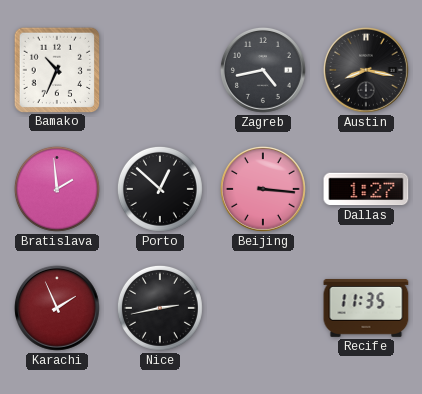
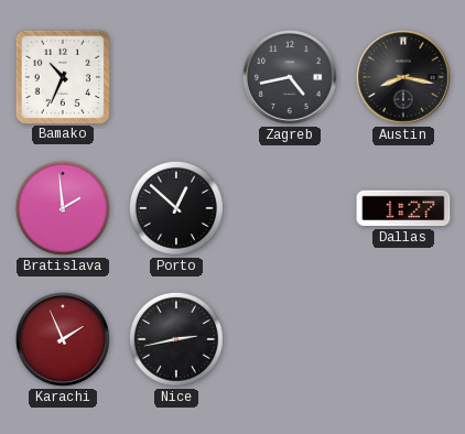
Beijing: 3:16 -> none (263, 189)
Recife: 11:35 -> none (366, 308)
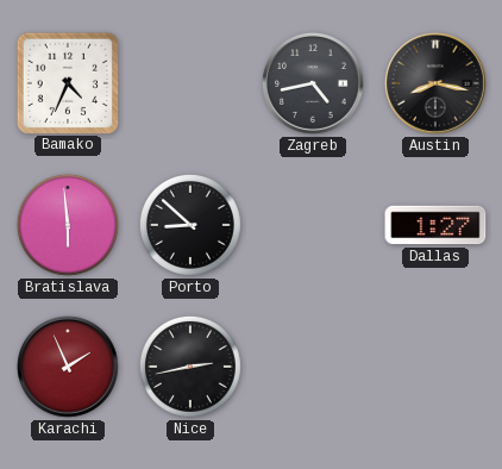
Bamako: 10:34 -> 4:34 (67, 82)
Bratislava: 1:59 -> 5:59 (68, 225)
Porto: 12:52 -> 8:52 (190, 225)
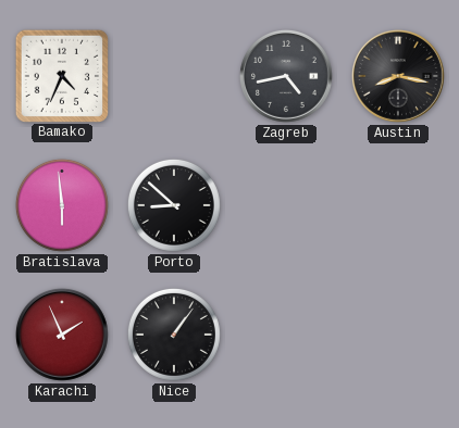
Dallas: 1:27 -> none (435, 225)
Nice: 2:43 -> 1:06 (174, 335)
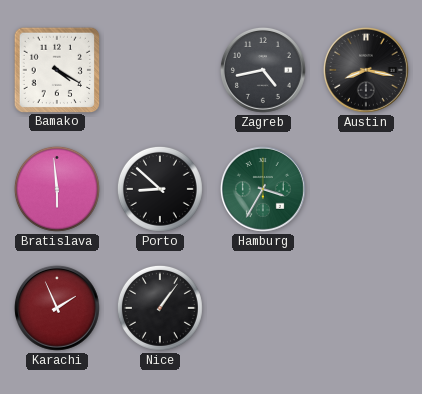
Bamako: 4:34 -> 4:20 (56, 69)
Hamburg: none -> 3:35 (263, 189)
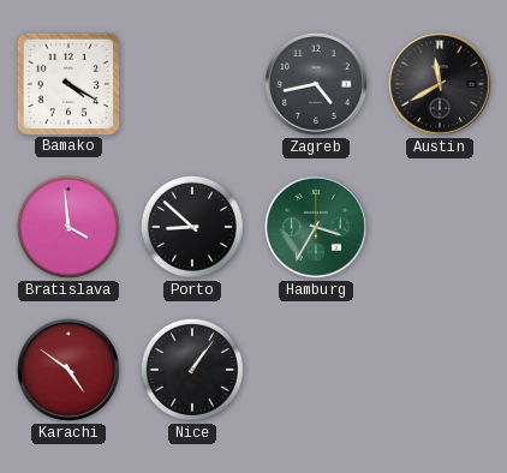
Austin: 8:17 -> 11:40 (440, 84)
Bratislava: 5:59 -> 3:59 (68, 227)
Karachi: 1:56 -> 4:51 (68, 370)
